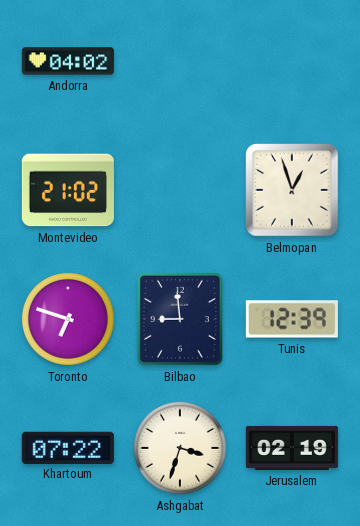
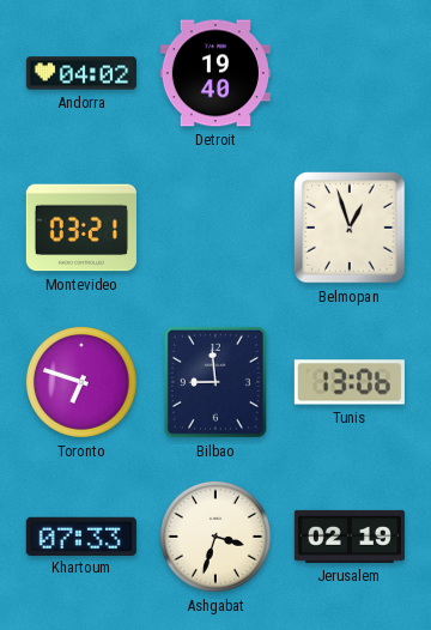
Detroit: none -> 19:40 (215, 73)
Montevideo: 21:02 -> 03:21 (81, 228)
Tunis: 12:39 -> 13:06 (350, 382)
Khartoum: 07:22 -> 07:33 (81, 535)
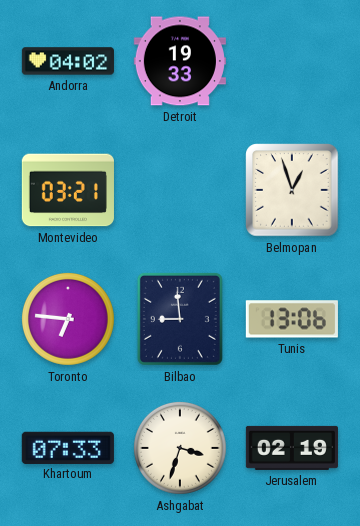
Detroit: 19:40 -> 19:33 (180, 61)
Toronto: 6:48 -> 6:46 (68, 319)
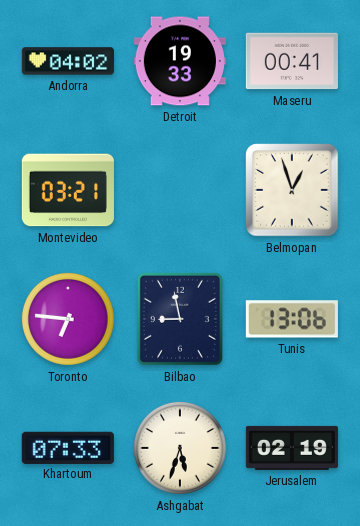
Maseru: none -> 00:41 (292, 61)
Bilbao: 8:59 -> 8:58 (180, 319)
Ashgabat: 3:33 -> 5:33 (180, 448)
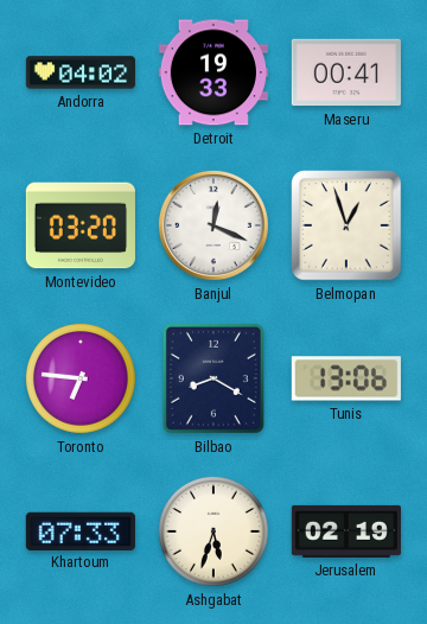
Montevideo: 03:21 -> 03:20 (81, 225)
Banjul: none -> 12:19 (213, 225)
Bilbao: 8:58 -> 8:20 (213, 378)
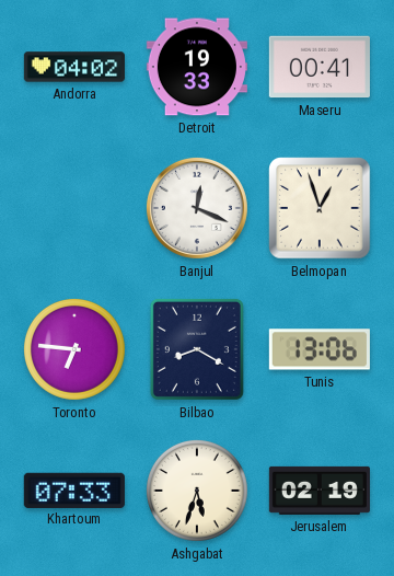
Montevideo: 03:20 -> none (81, 225)
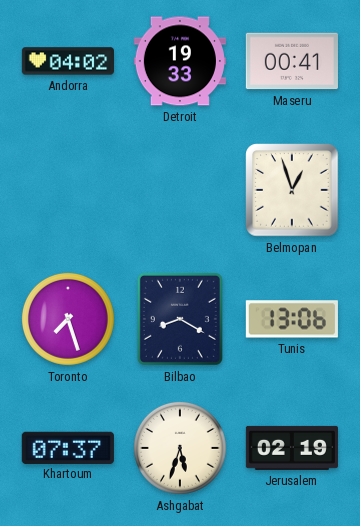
Banjul: 12:19 -> none (197, 208)
Toronto: 6:46 -> 7:27 (68, 319)
Khartoum: 07:33 -> 07:37 (68, 447)
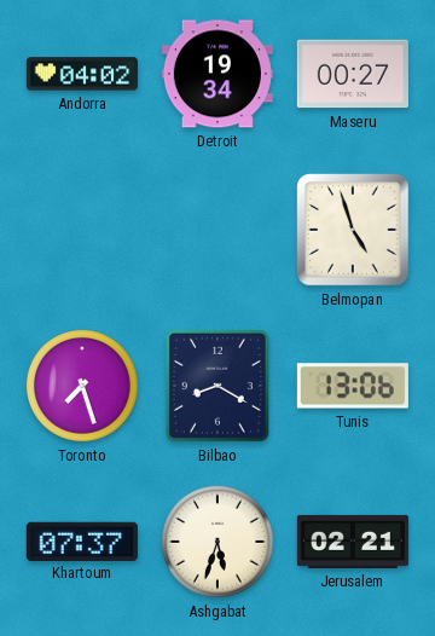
Detroit: 19:33 -> 19:34 (217, 74)
Maseru: 00:41 -> 00:27 (353, 74)
Belmopan: 12:57 -> 4:57 (353, 230)
Jerusalem: 02:19 -> 02:21 (353, 542)
